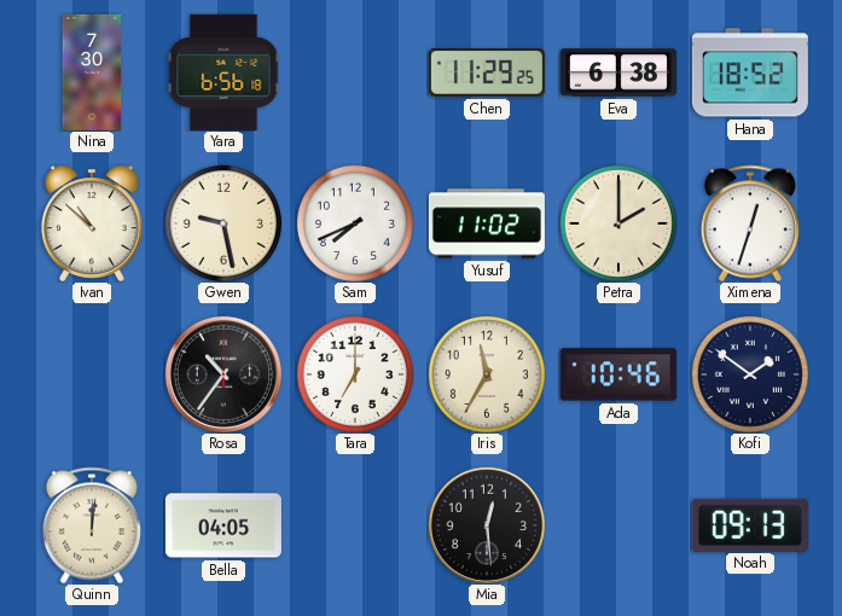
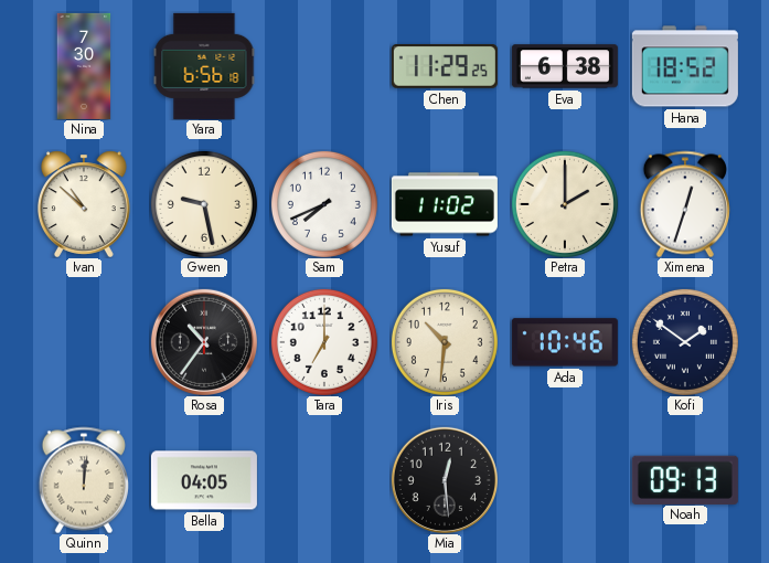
Iris: 11:35 -> 10:31 (445, 342)
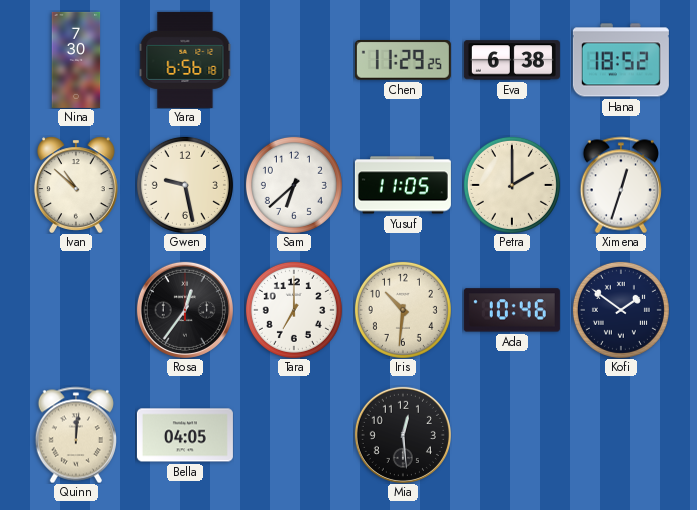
Sam: 7:41 -> 6:38 (294, 185)
Yusuf: 11:02 -> 11:05 (403, 185)
Rosa: 10:36 -> 12:36 (185, 310)
Noah: 09:13 -> none (685, 479)
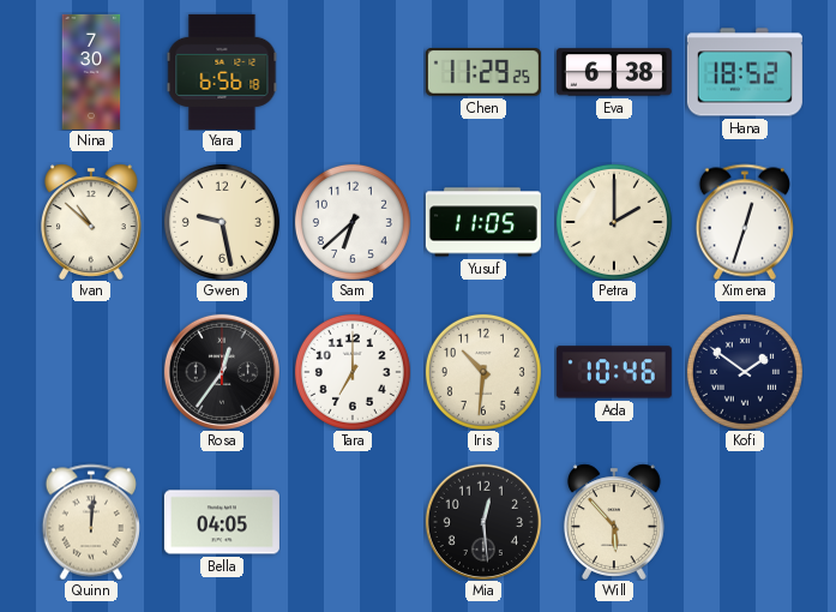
Will: none -> 5:53 (614, 522)
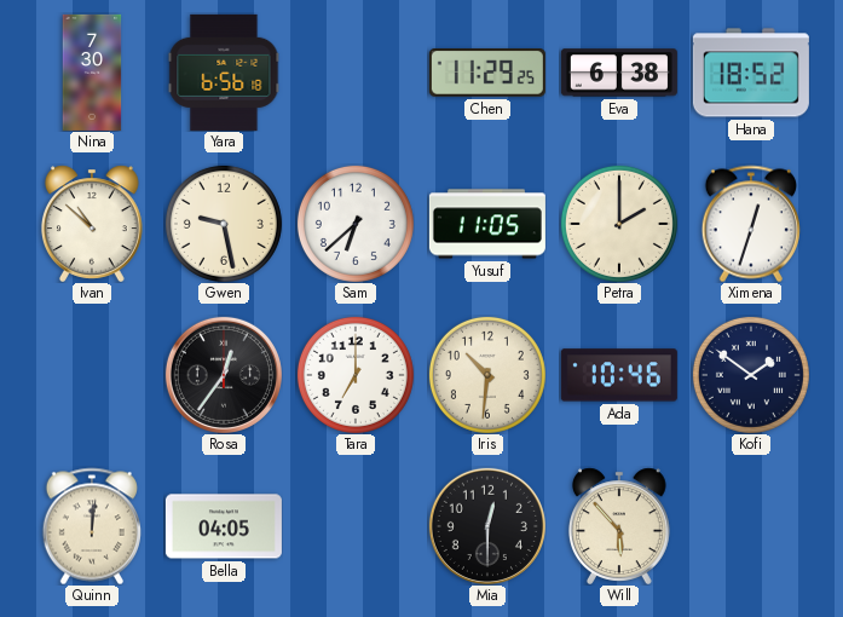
Mia: 12:29 -> 12:30 (487, 526)
